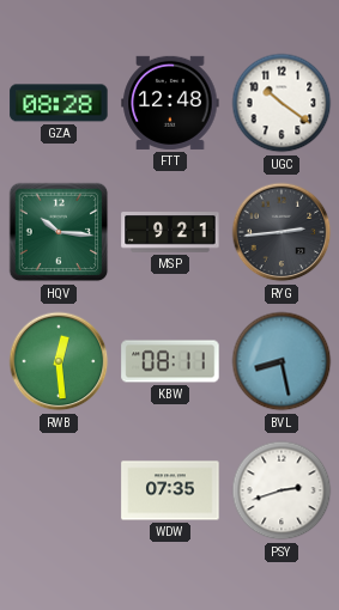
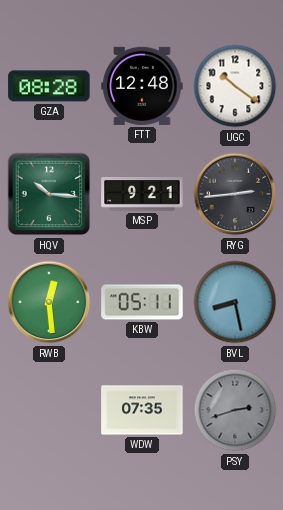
KBW: 08:11 -> 05:11 (142, 302)
PSY dial: white -> grey (235, 410)
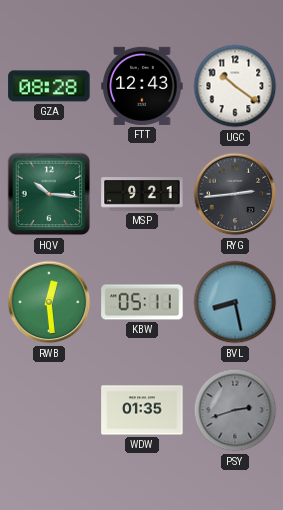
FTT: 12:48 -> 12:43 (142, 86)
WDW: 07:35 -> 01:35 (142, 410)
